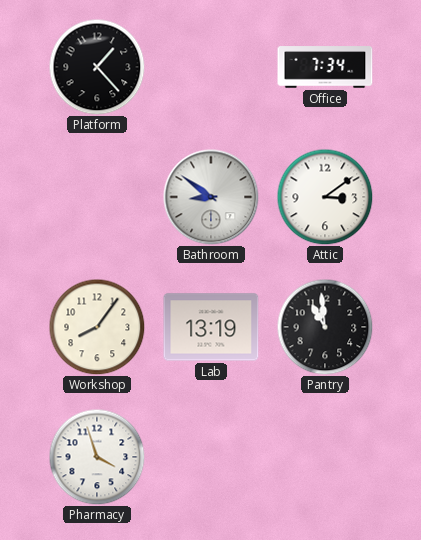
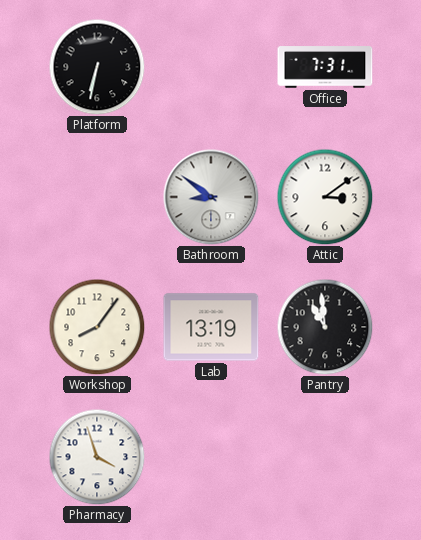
Platform: 1:23 -> 6:32 (97, 67)
Office: 7:34 -> 7:31 (325, 67)
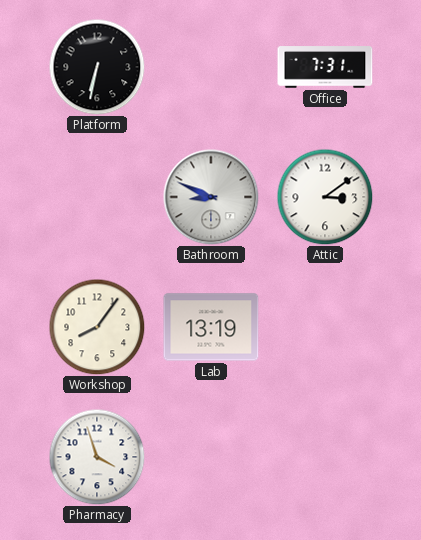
Bathroom: 8:51 -> 8:49 (211, 197)
Pantry: 10:59 -> none (325, 327)
